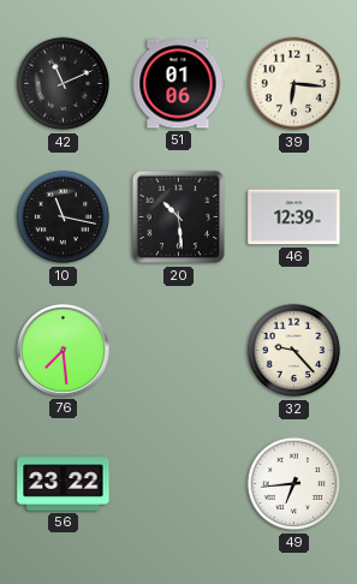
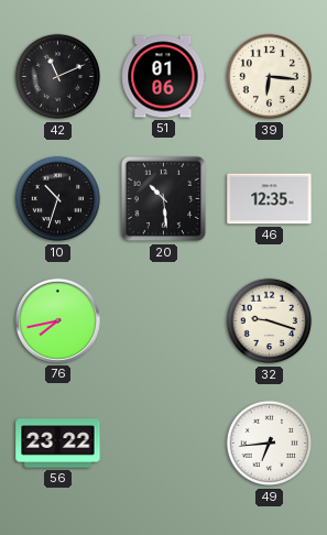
10: 11:17 -> 10:33 (58, 199)
46: 12:39 -> 12:35 (270, 199)
76: 7:29 -> 7:43 (57, 320)
32: 9:23 -> 9:18 (270, 321)
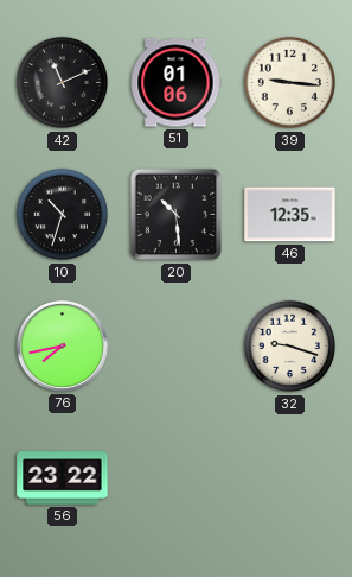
39: 6:16 -> 9:16 (290, 83)
49: 6:44 -> none (270, 444)
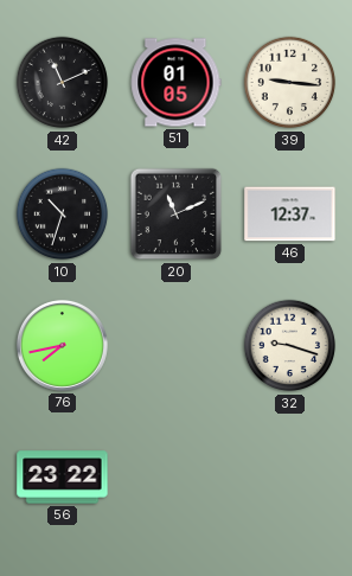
51: 01:06 -> 01:05 (175, 83)
20: 10:29 -> 11:11 (177, 215)
46: 12:35 -> 12:37 (290, 215)
